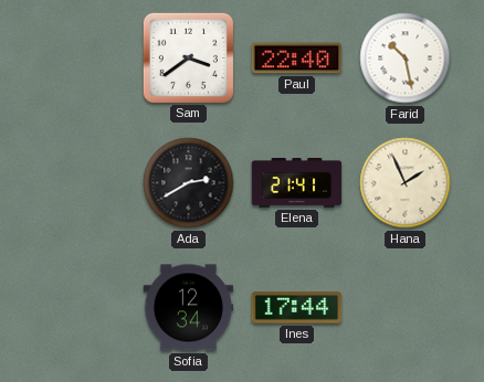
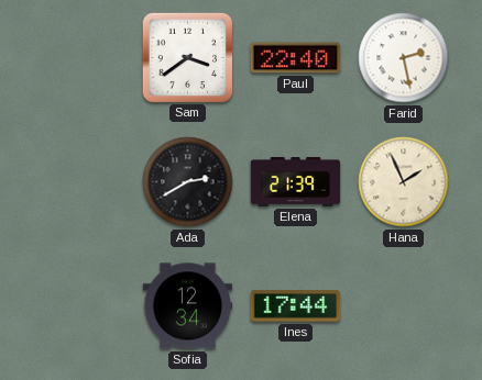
Farid: 10:28 -> 2:28 (404, 58)
Elena: 21:41 -> 21:39 (296, 182)
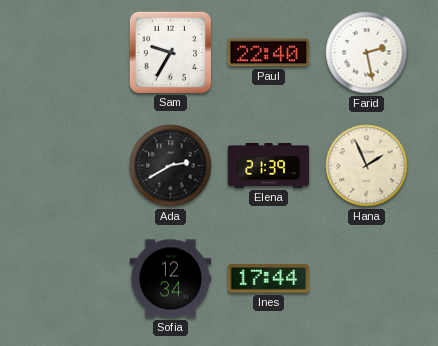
Sam: 3:39 -> 9:35 (170, 52)
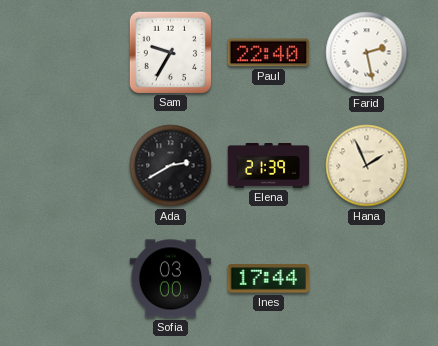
Sofia: 12:34 -> 03:00 (171, 279)
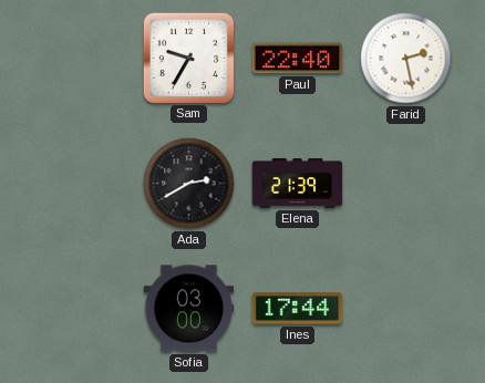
Hana: 1:56 -> none (367, 166)
